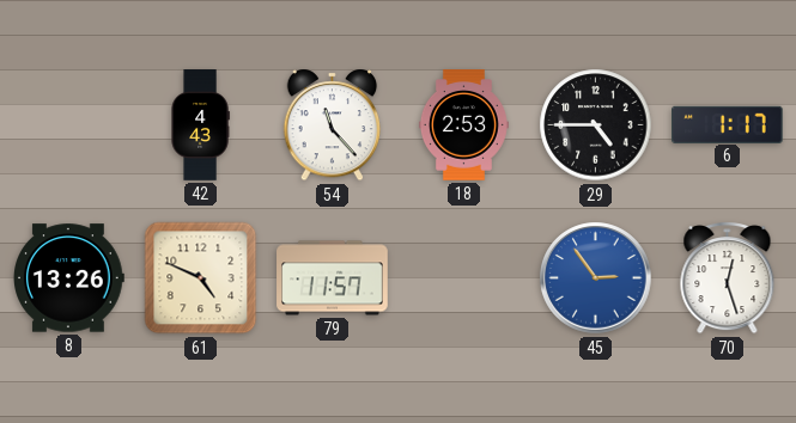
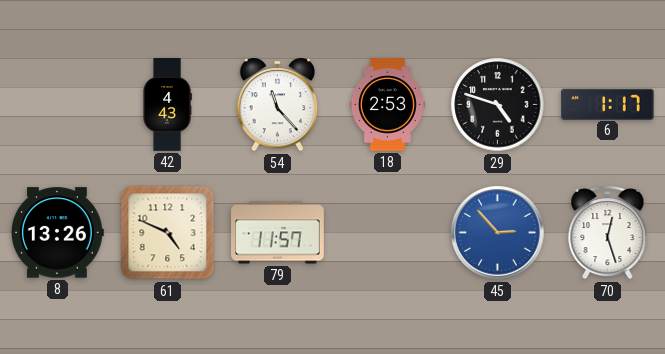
29: 4:45 -> 4:48 (498, 105)
45: 2:54 -> 2:53 (498, 233)
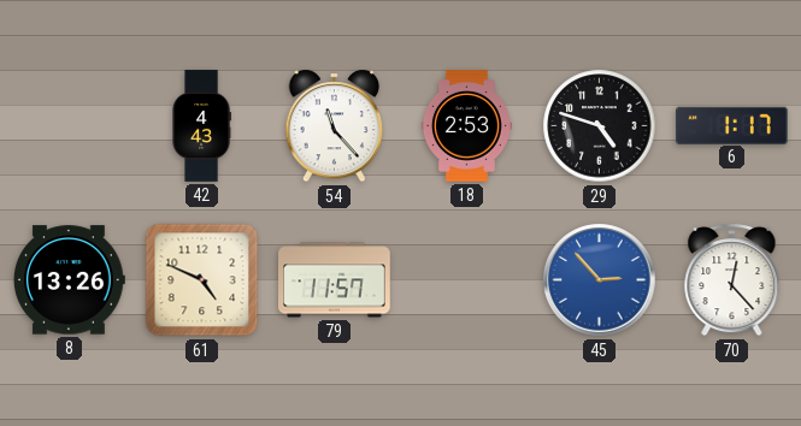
70: 12:27 -> 12:23 (732, 280)
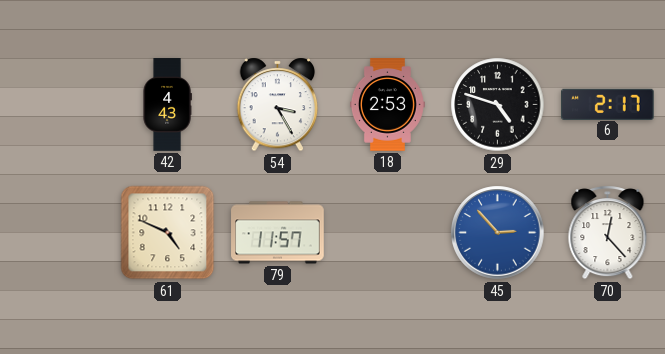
54: 11:23 -> 3:25 (278, 105)
6: 1:17 -> 2:17 (608, 104)
8: 13:26 -> none (70, 280)
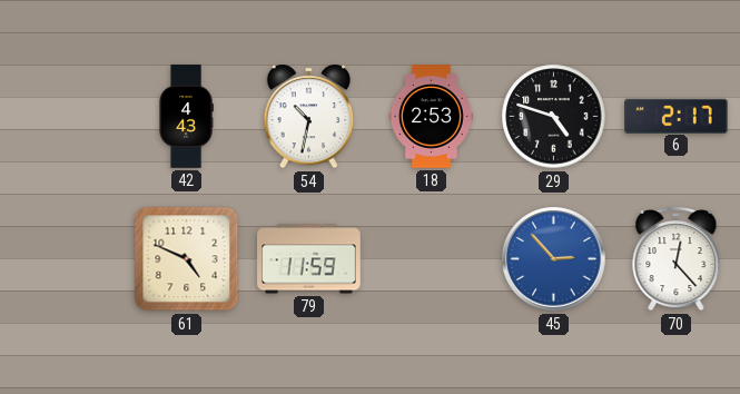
54: 3:25 -> 10:32 (309, 117)
79: 11:57 -> 11:59 (309, 259)
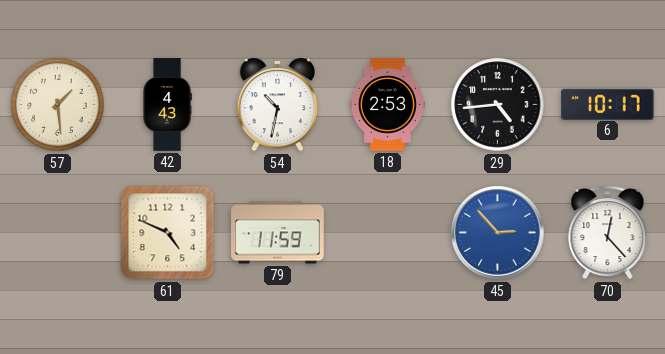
57: none -> 1:29 (58, 105)
29: 4:48 -> 4:44 (498, 105)
6: 2:17 -> 10:17 (608, 104)
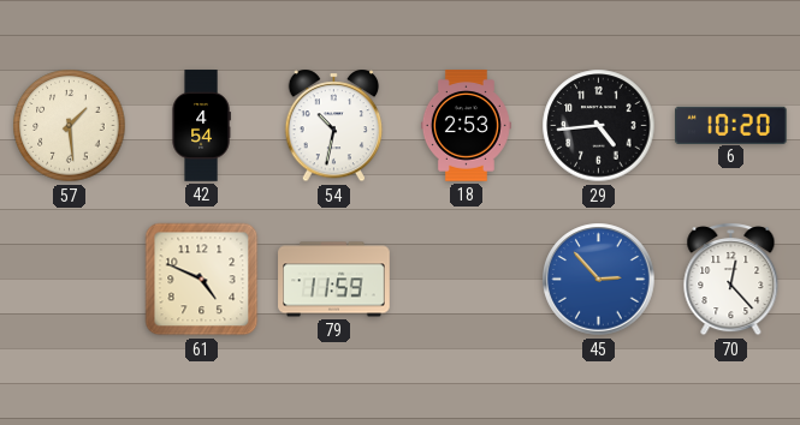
42: 4:43 -> 4:54 (201, 126)
6: 10:17 -> 10:20 (731, 125)
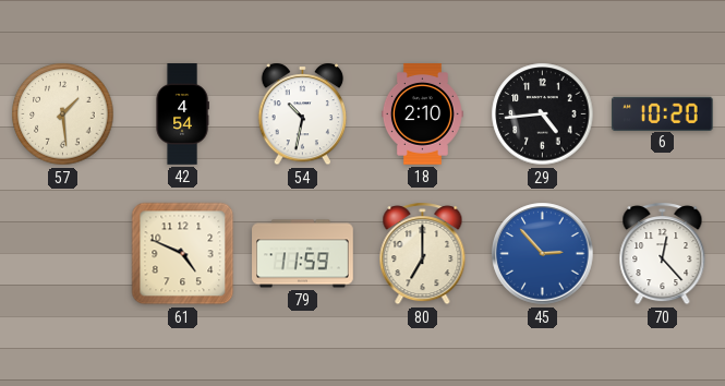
18: 2:53 -> 2:10 (422, 114)
80: none -> 7:00 (423, 254)
